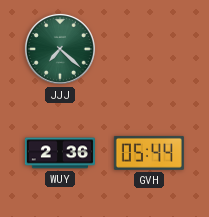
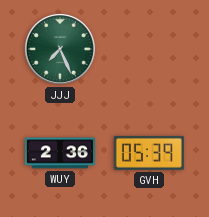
JJJ: 7:22 -> 7:26 (60, 49)
GVH: 05:44 -> 05:39 (149, 153)
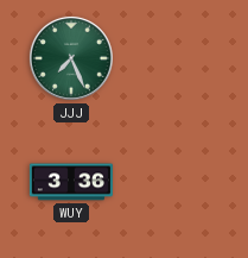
WUY: 2:36 -> 3:36 (71, 182)
GVH: 05:39 -> none (149, 153)
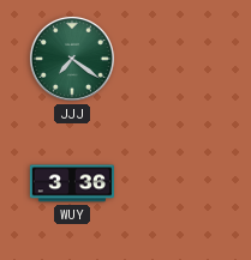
JJJ: 7:26 -> 7:21 (72, 59)
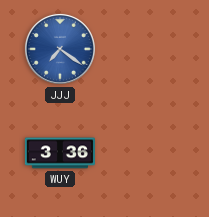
JJJ dial: green -> blue (60, 49)
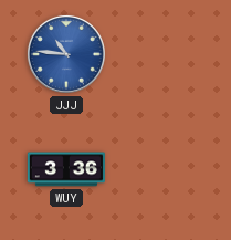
JJJ: 7:21 -> 10:46 (66, 54)
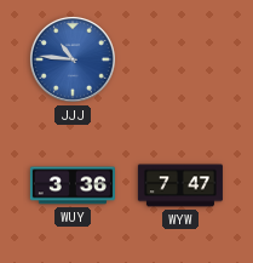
WYW: none -> 7:47 (180, 185)
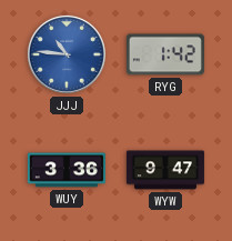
RYG: none -> 1:42 (165, 54)
WYW: 7:47 -> 9:47 (165, 170)
